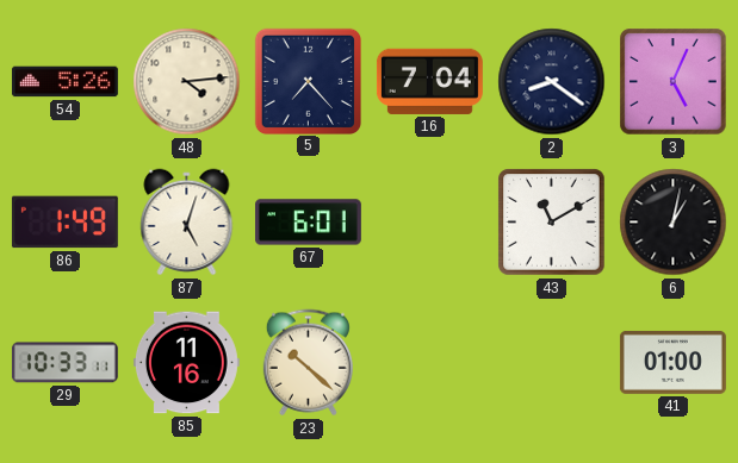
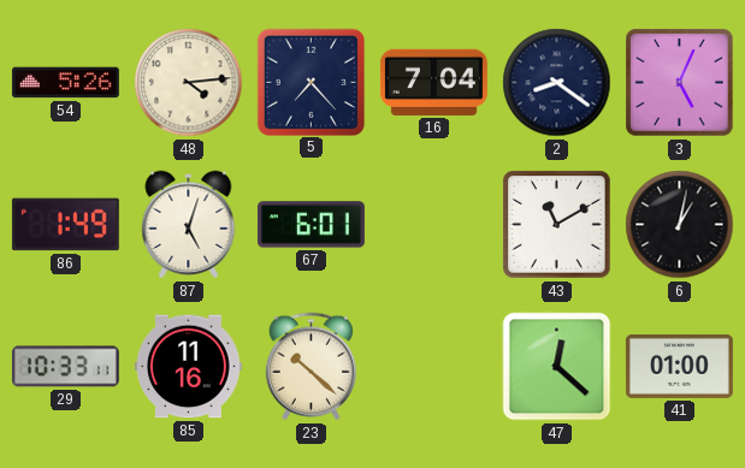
47: none -> 12:22 (557, 367)
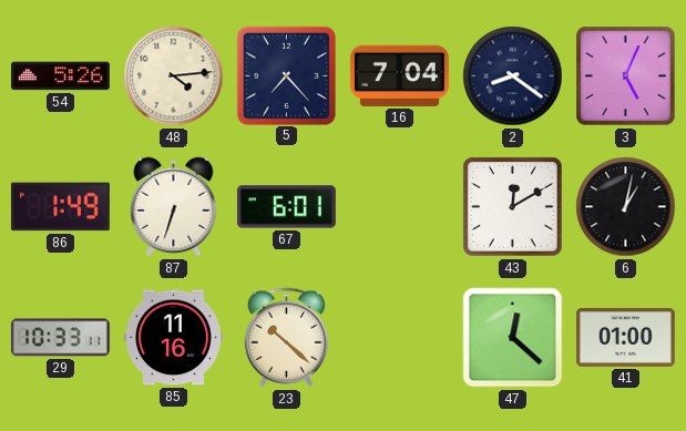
87: 5:03 -> 6:33 (174, 207)
43: 11:10 -> 12:10 (513, 207)
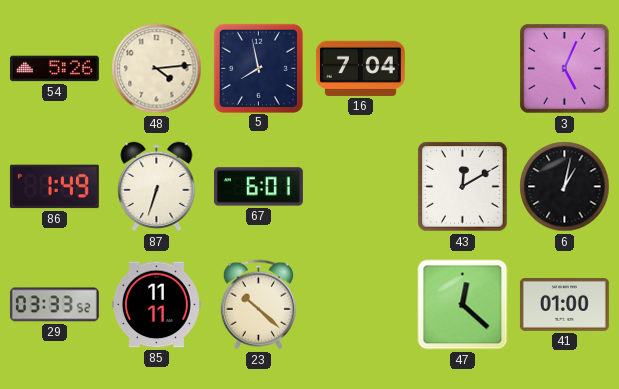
5: 7:23 -> 7:58 (258, 68)
2: 8:21 -> none (513, 76)
29: 10:33 -> 03:33 (54, 305)
85: 11:16 -> 11:11 (156, 305)
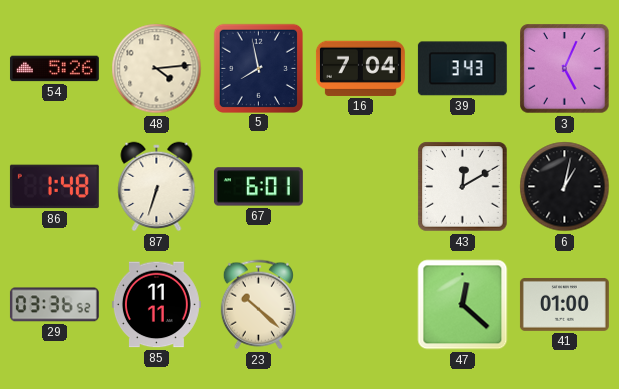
39: none -> 3:43 (462, 69)
86: 1:49 -> 1:48 (54, 187)
29: 03:33 -> 03:36 (54, 305)
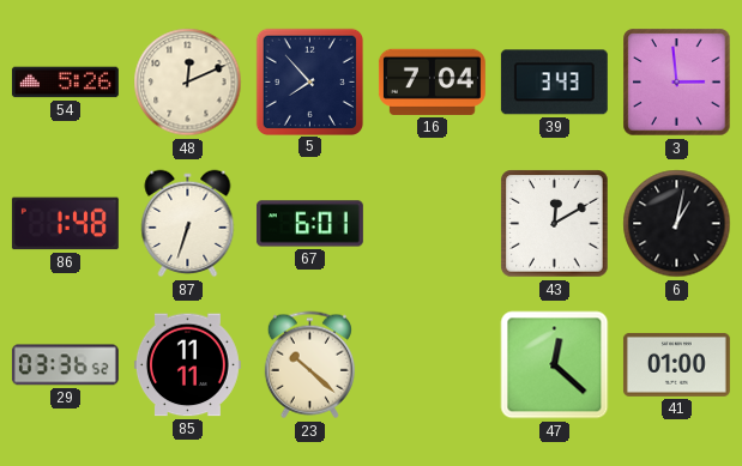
48: 4:14 -> 12:11 (188, 83)
5: 7:58 -> 7:53 (309, 81)
3: 5:04 -> 2:59 (677, 83)
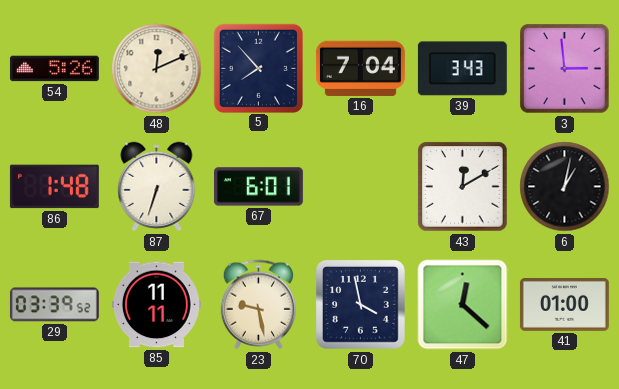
29: 03:36 -> 03:39 (54, 305)
23: 10:22 -> 9:28 (258, 305)
70: none -> 3:58 (361, 305)
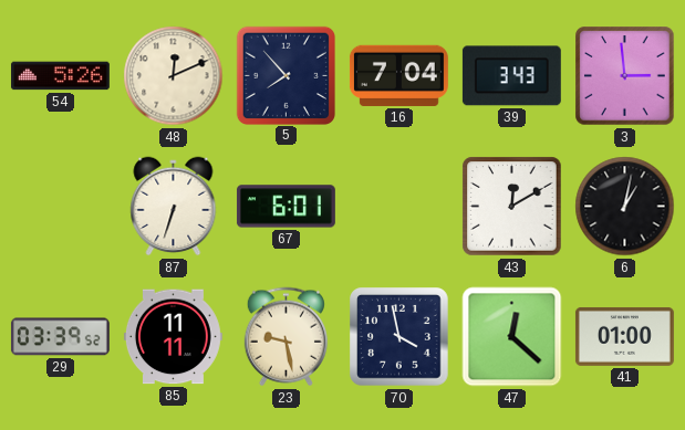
86: 1:48 -> none (54, 187)
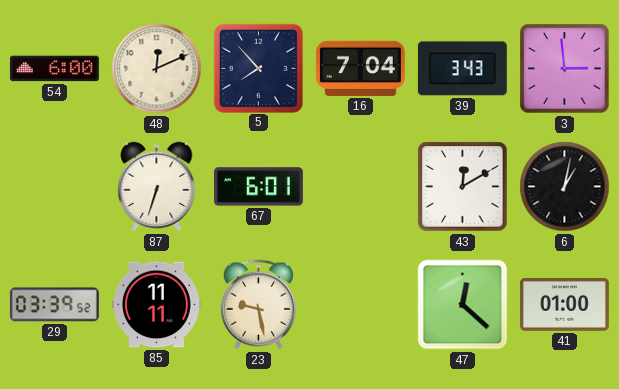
54: 5:26 -> 6:00 (54, 69)
70: 3:58 -> none (399, 337)
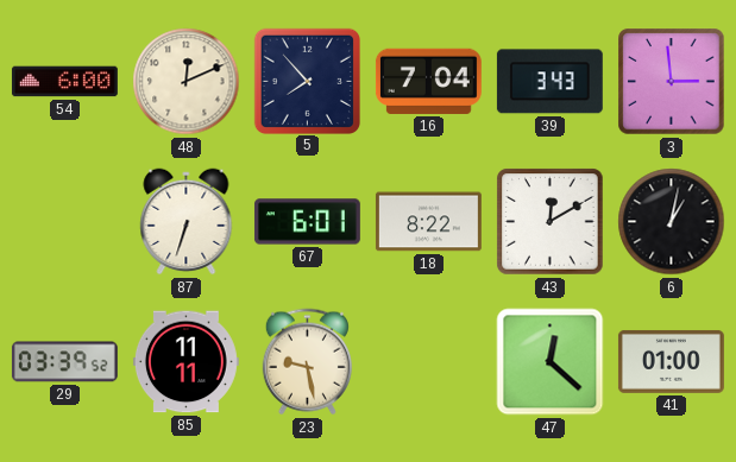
18: none -> 8:22 (428, 222)
